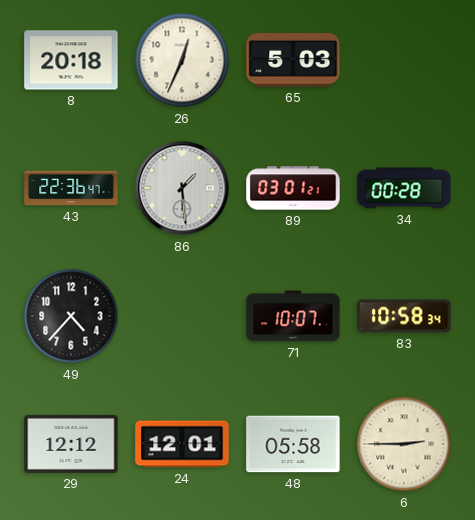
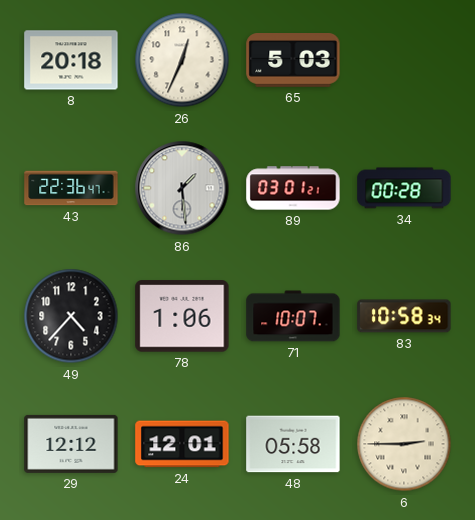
78: none -> 1:06 (182, 316)
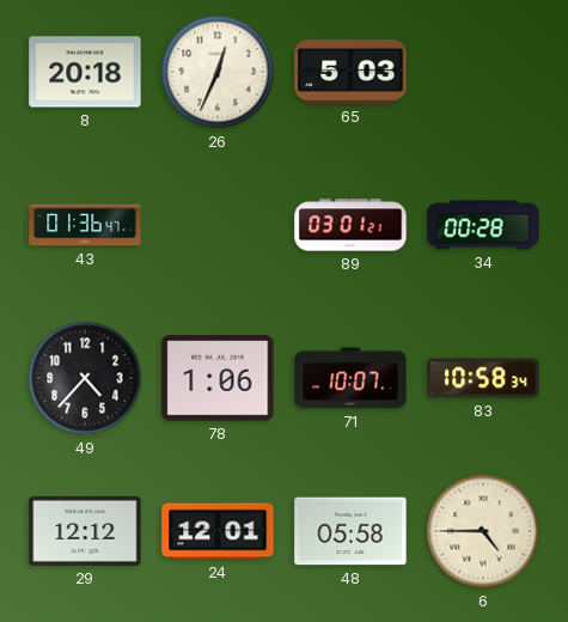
43: 22:36 -> 01:36 (85, 225)
86: 1:29 -> none (182, 188)
6: 2:45 -> 4:45 (483, 531)
